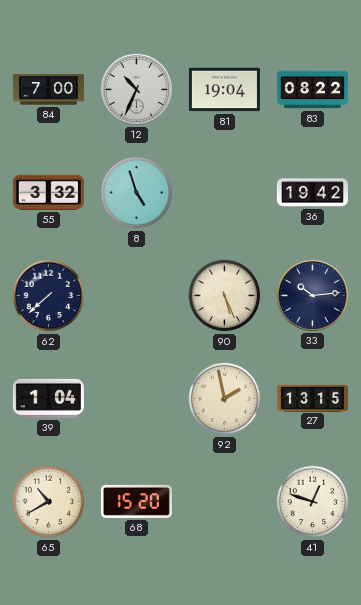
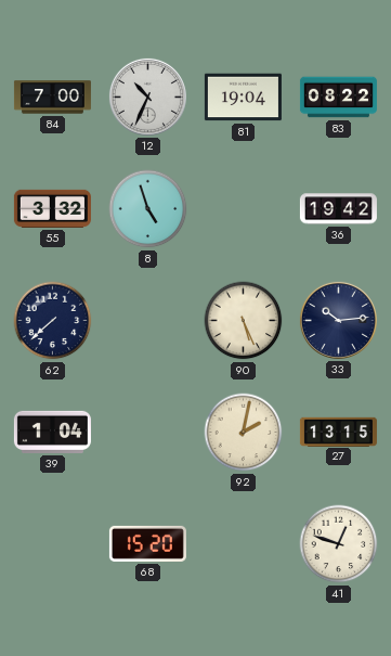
92: 1:58 -> 2:02 (244, 433)
65: 10:40 -> none (49, 502)
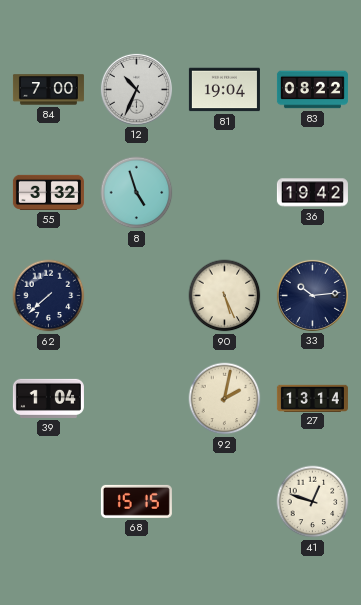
27: 13:15 -> 13:14 (312, 398)
68: 15:20 -> 15:15 (136, 501)
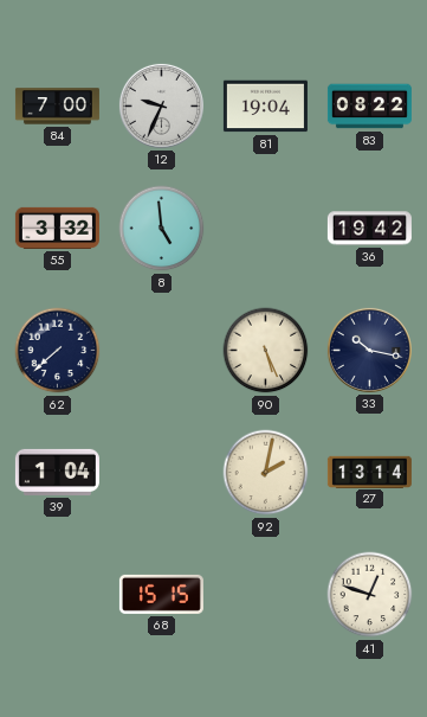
12: 10:34 -> 9:34 (161, 105)
8: 4:57 -> 4:59 (162, 229)
33: 10:14 -> 10:17 (369, 350)
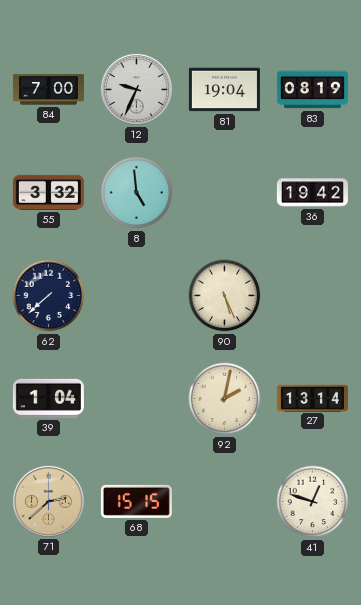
83: 08:22 -> 08:19 (312, 90)
33: 10:17 -> none (369, 350)
71: none -> 2:38 (48, 501)
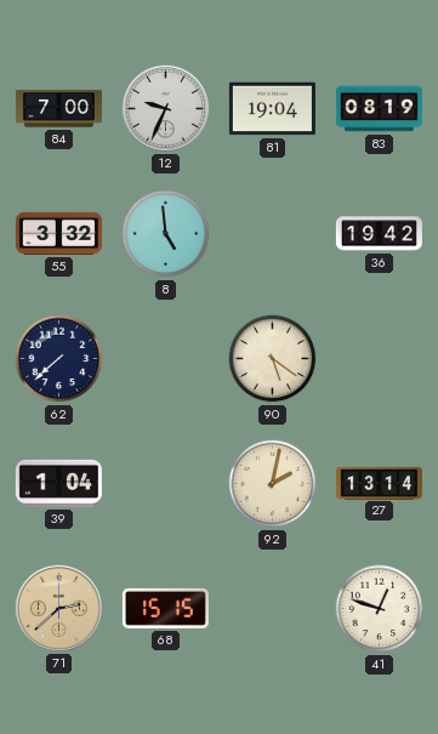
90: 5:26 -> 5:21 (273, 359)
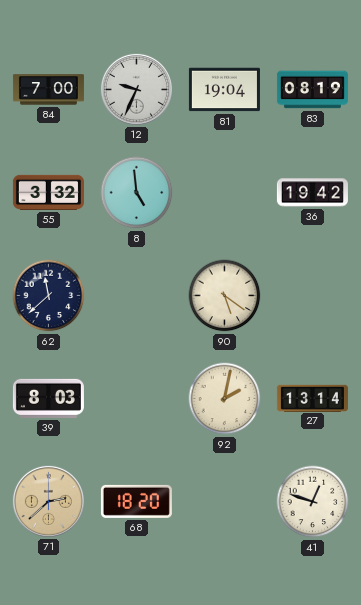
62: 7:38 -> 11:38 (49, 296)
39: 1:04 -> 8:03 (48, 398)
68: 15:15 -> 18:20 (136, 501)
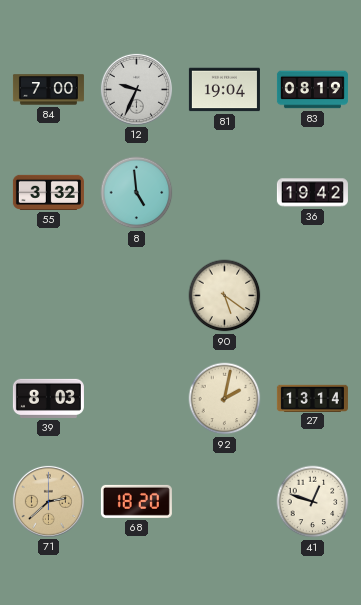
62: 11:38 -> none (49, 296)
